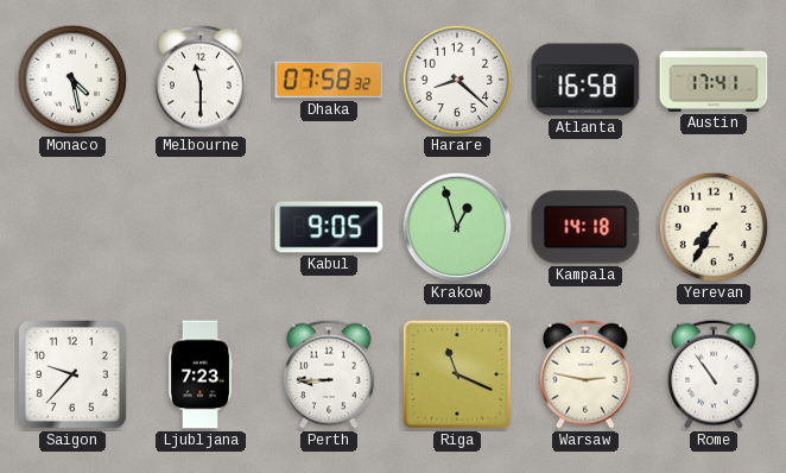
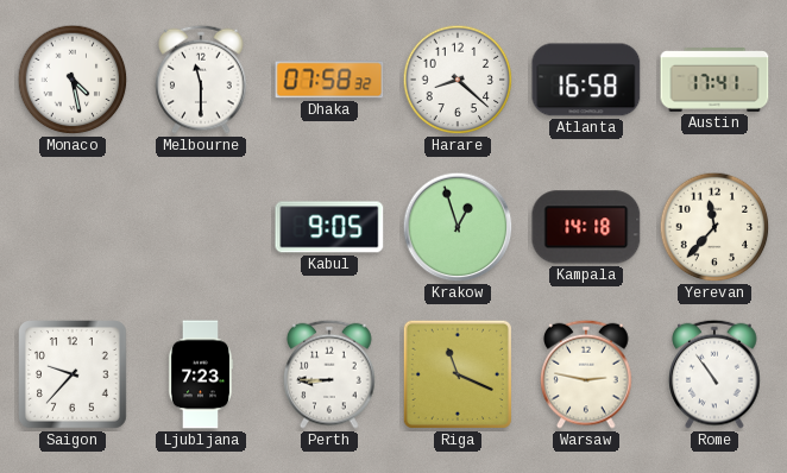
Yerevan: 7:35 -> 11:37 (714, 227)
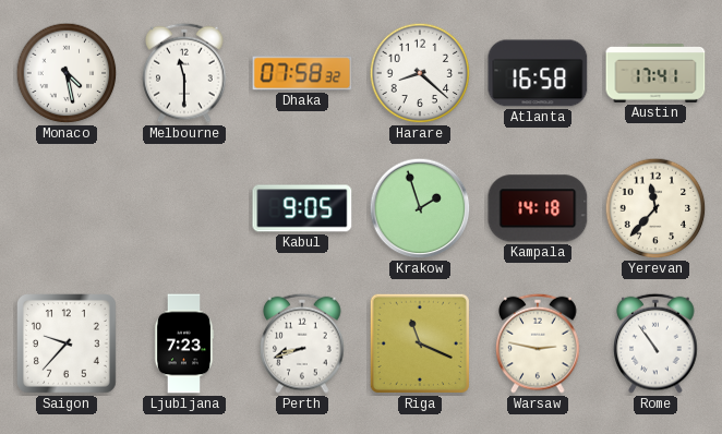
Krakow: 12:57 -> 1:57 (420, 208)
Perth: 8:45 -> 8:42 (302, 343)
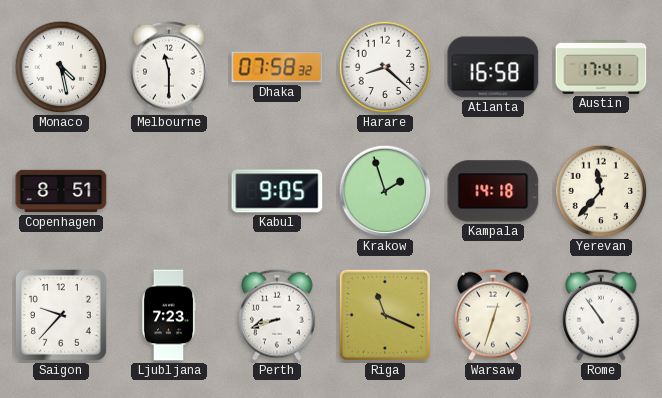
Copenhagen: none -> 8:51 (61, 191)
Warsaw: 2:47 -> 12:33 (493, 315)
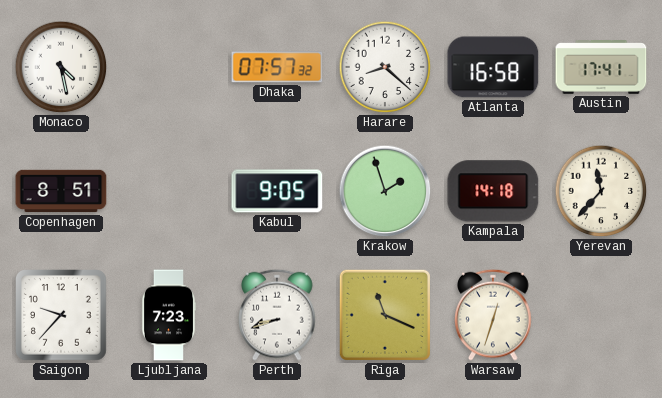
Melbourne: 11:30 -> none (169, 67)
Dhaka: 07:58 -> 07:57 (277, 67)
Rome: 10:54 -> none (601, 315)
